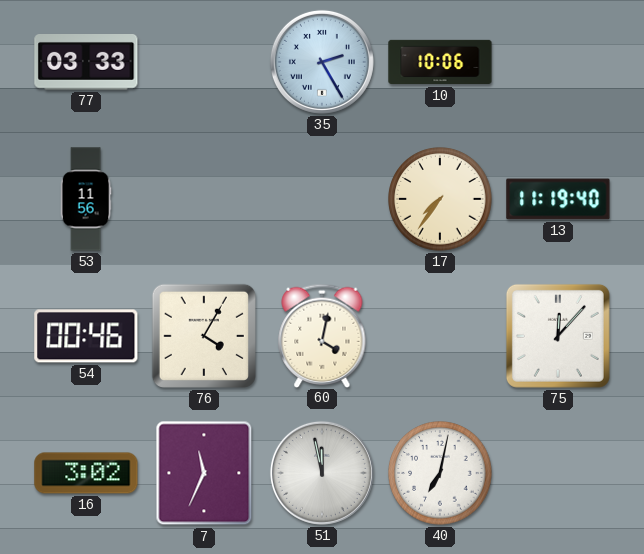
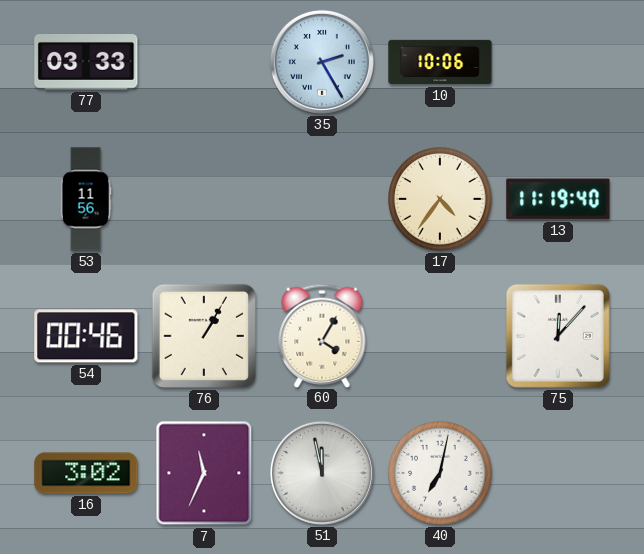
17: 7:36 -> 4:36 (440, 199)
76: 4:05 -> 1:05 (204, 336)
60: 4:02 -> 4:05 (322, 335)
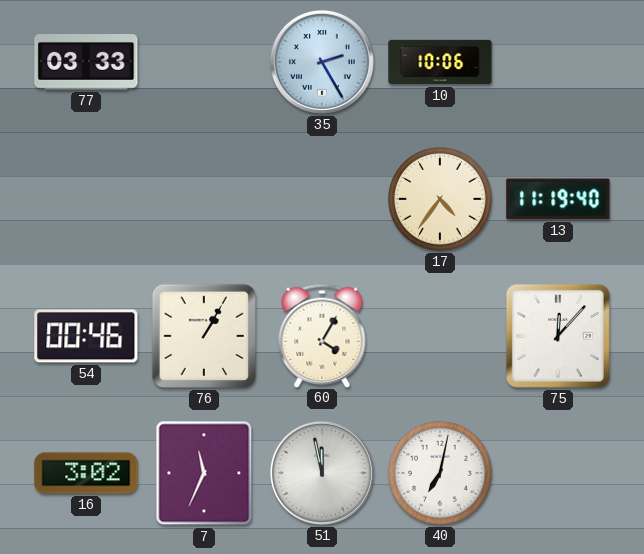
53: 11:56 -> none (86, 199)
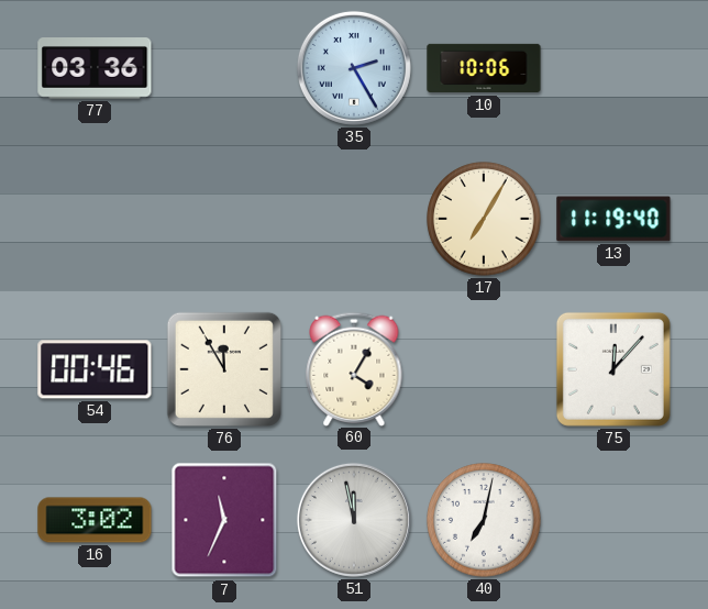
77: 03:33 -> 03:36 (95, 69)
17: 4:36 -> 7:05 (484, 219)
76: 1:05 -> 11:55 (224, 369)
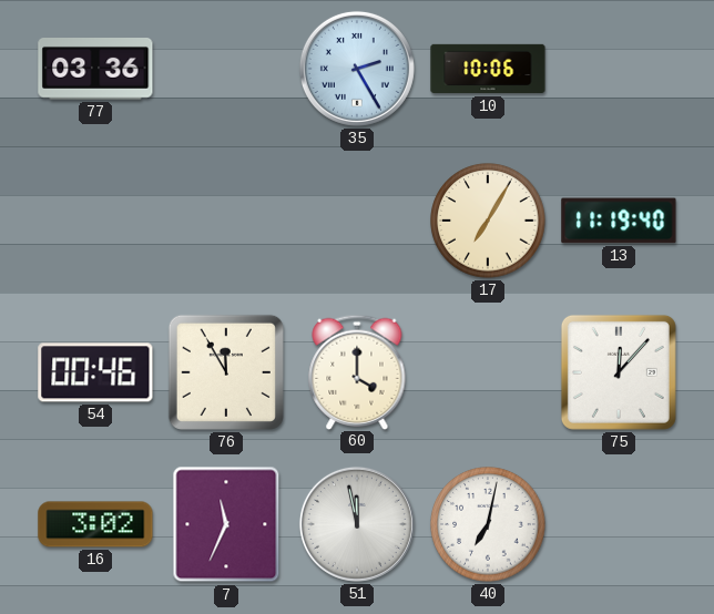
60: 4:05 -> 4:00 (357, 371)
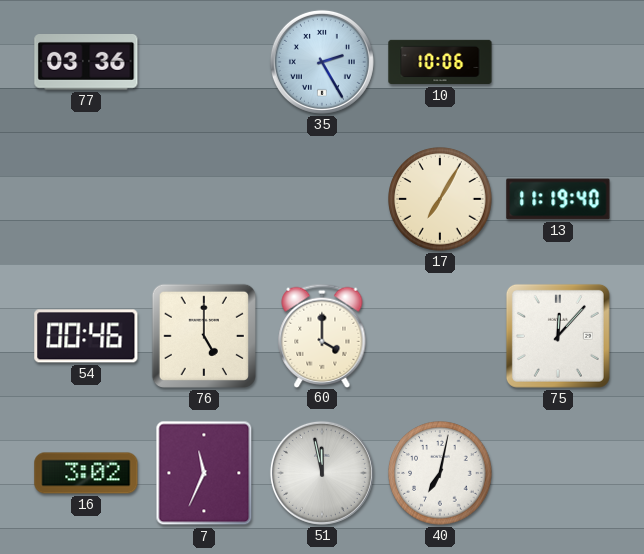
76: 11:55 -> 5:00 (204, 336)
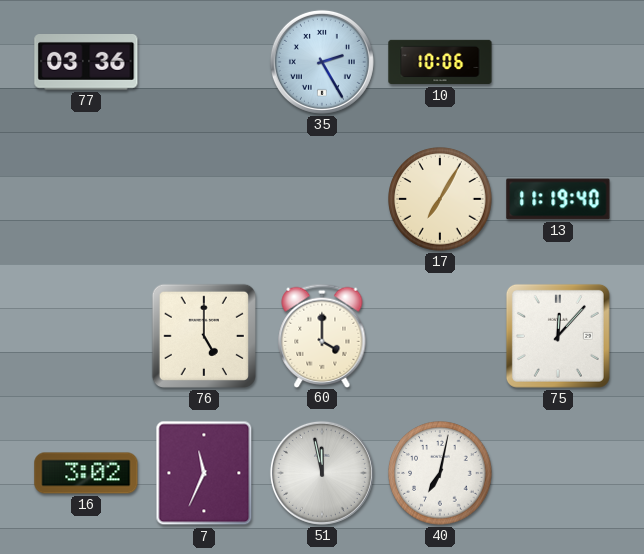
54: 00:46 -> none (86, 336)
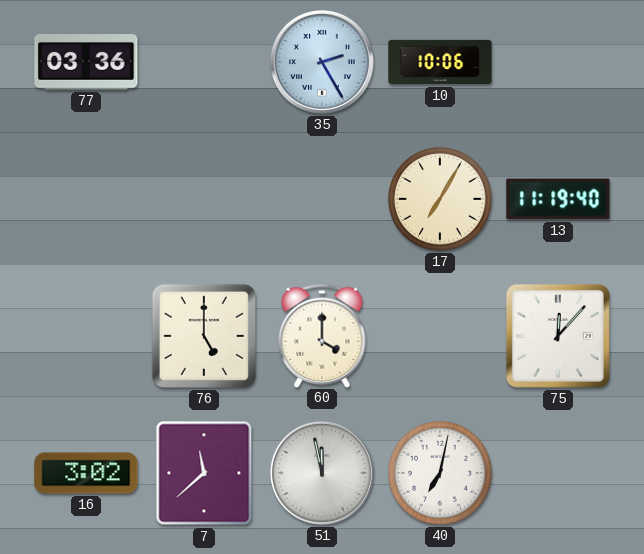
7: 11:34 -> 11:38 (204, 473)
